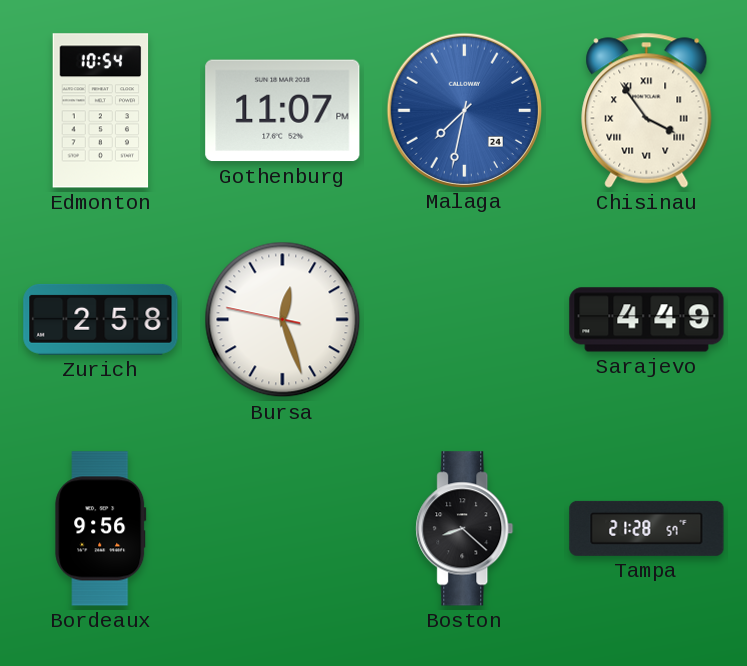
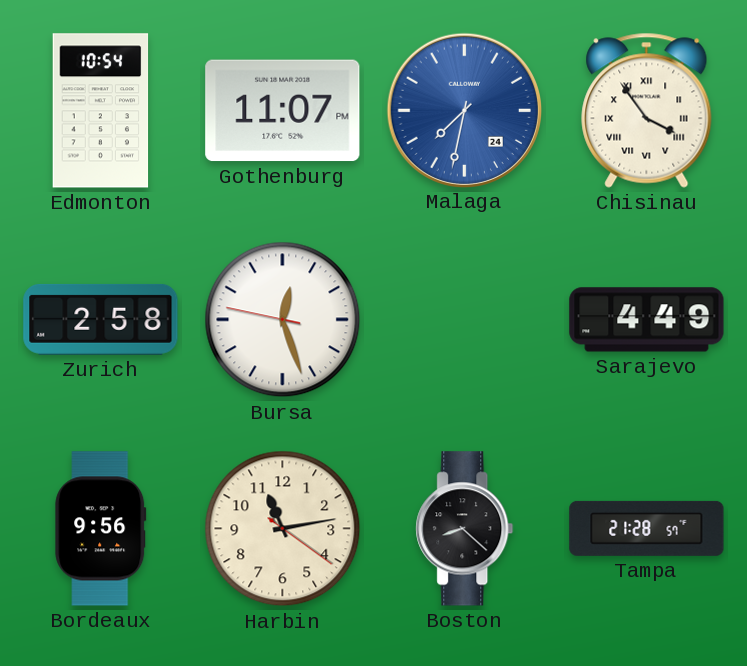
Harbin: none -> 11:13 (283, 529)
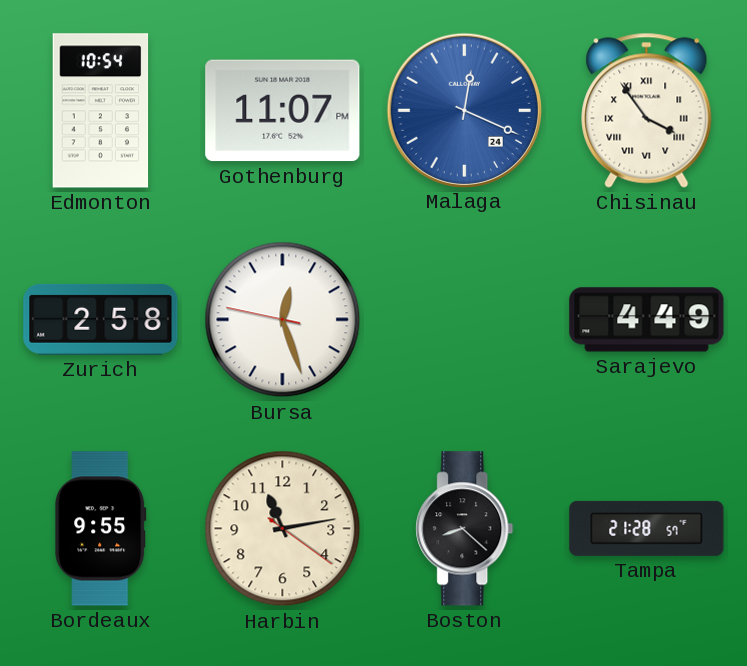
Malaga: 7:32 -> 12:19 (464, 110)
Bordeaux: 9:56 -> 9:55 (101, 529)
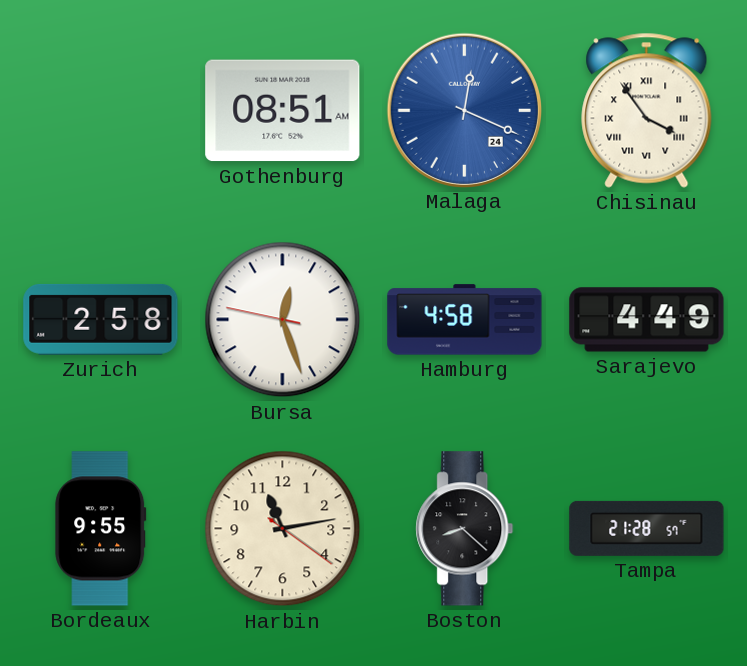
Edmonton: 10:54 -> none (101, 111)
Gothenburg: 11:07 -> 08:51 (283, 111)
Hamburg: none -> 4:58 (465, 320)
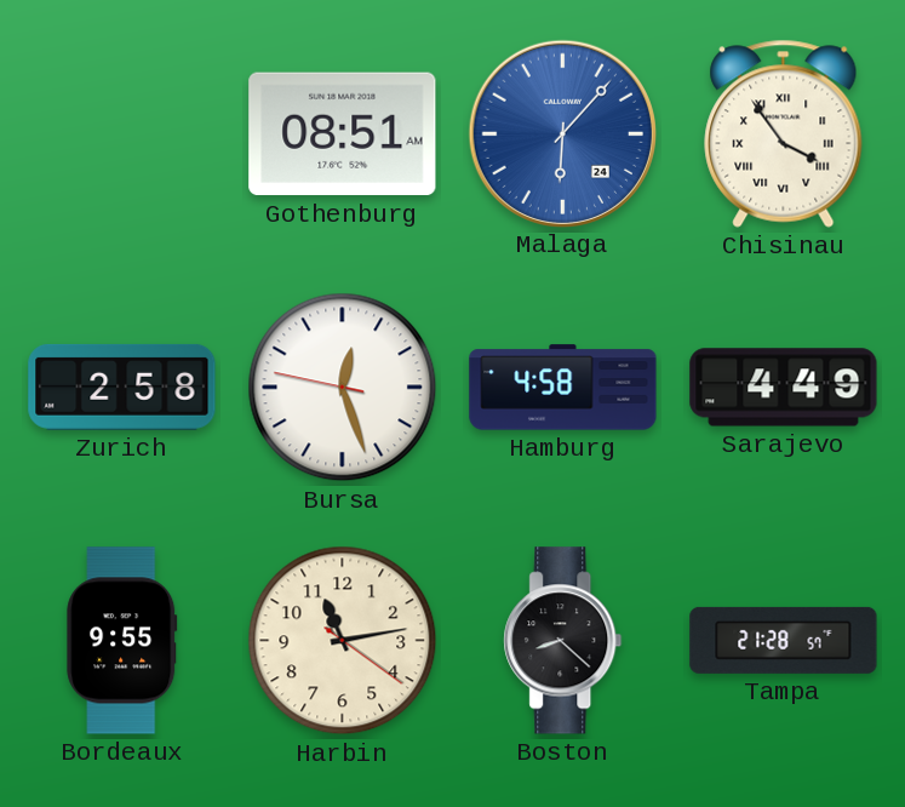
Malaga: 12:19 -> 6:07 (562, 133)
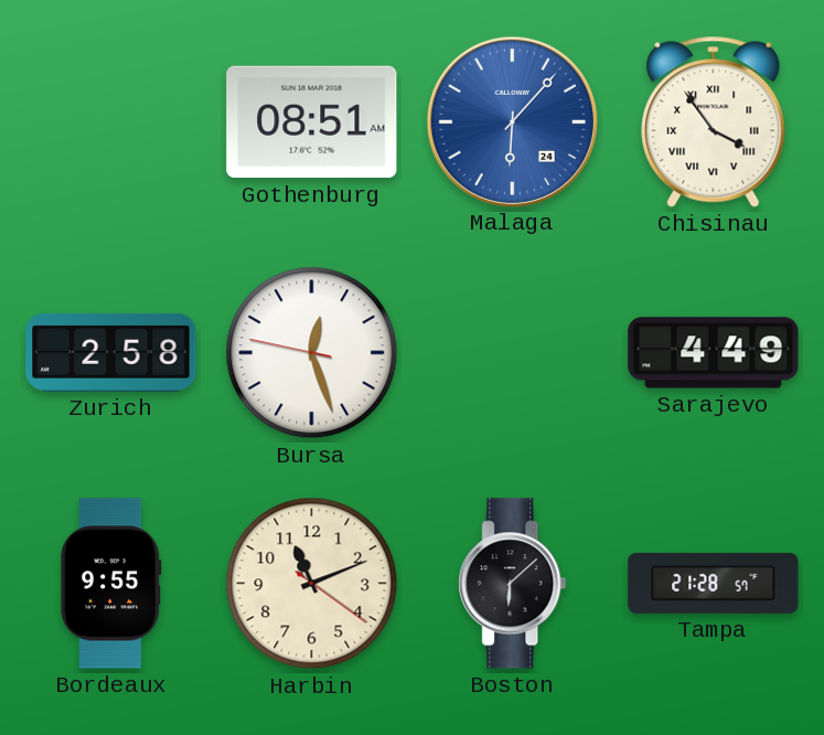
Hamburg: 4:58 -> none (563, 388)
Harbin: 11:13 -> 11:11 (312, 584)
Boston: 8:22 -> 6:08 (513, 584)
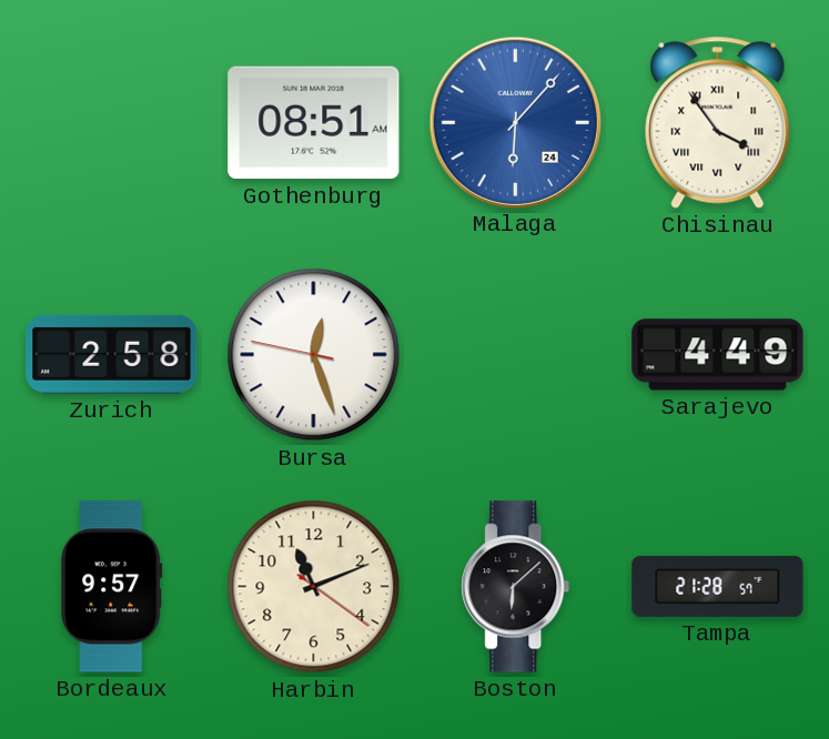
Bordeaux: 9:55 -> 9:57 (112, 587)
